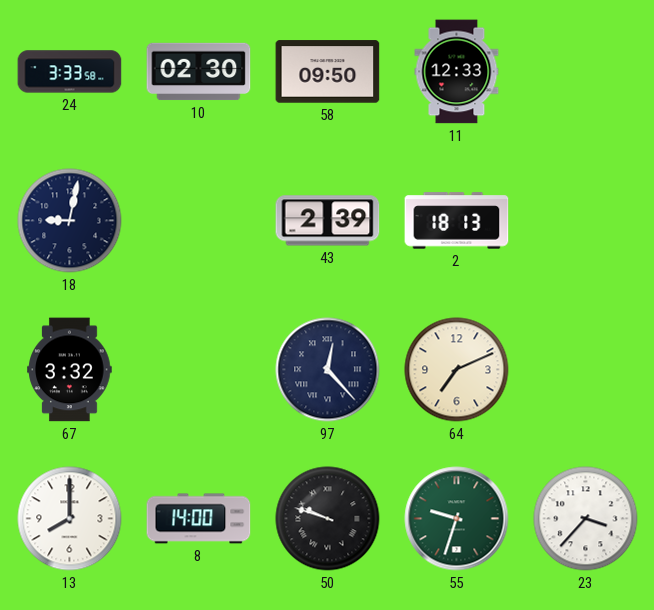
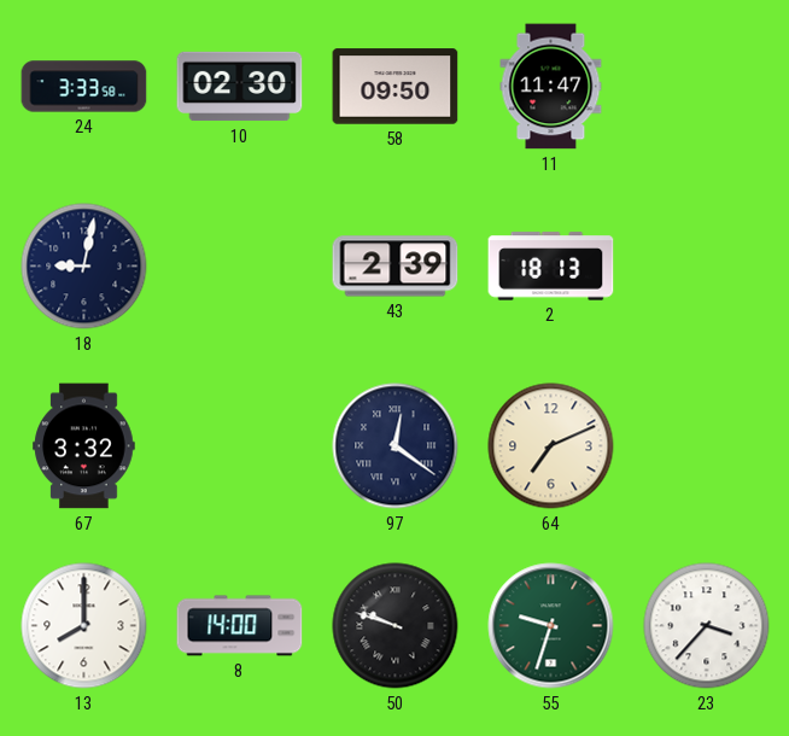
11: 12:33 -> 11:47 (551, 87)
97: 12:23 -> 12:21 (396, 446)
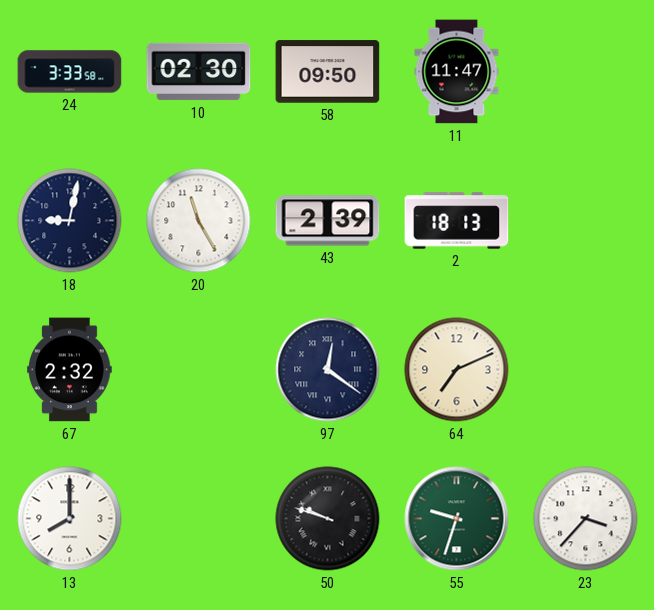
20: none -> 11:25 (199, 221)
67: 3:32 -> 2:32 (70, 370)
8: 14:00 -> none (240, 626)
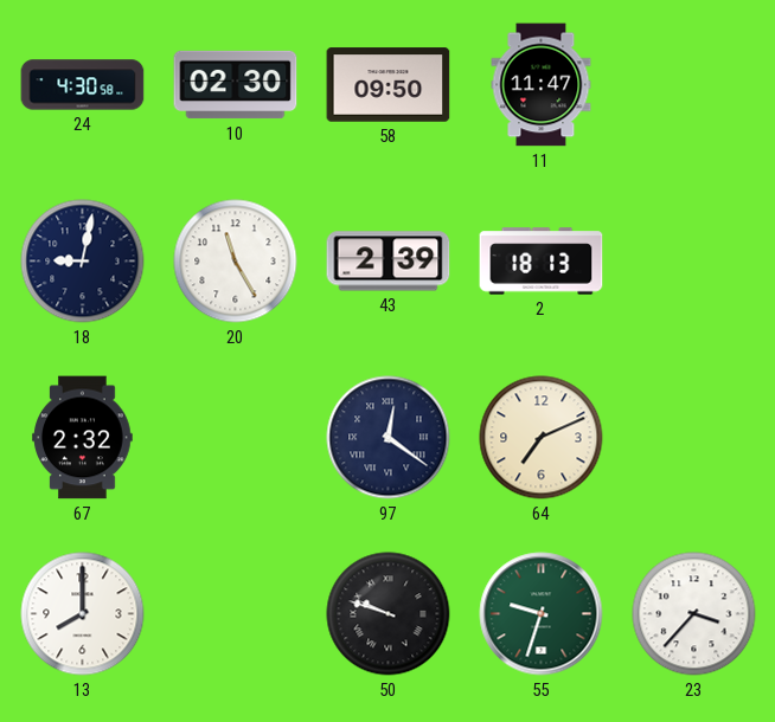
24: 3:33 -> 4:30 (83, 85)
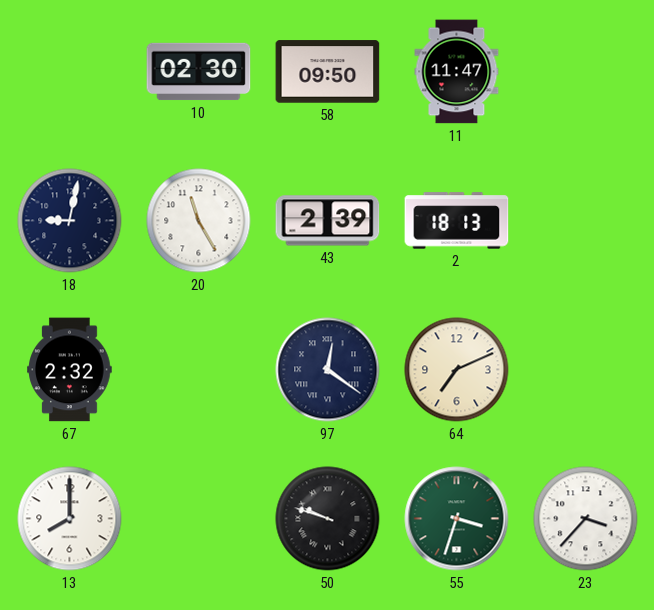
24: 4:30 -> none (83, 85)
55: 9:33 -> 3:33 (457, 519)
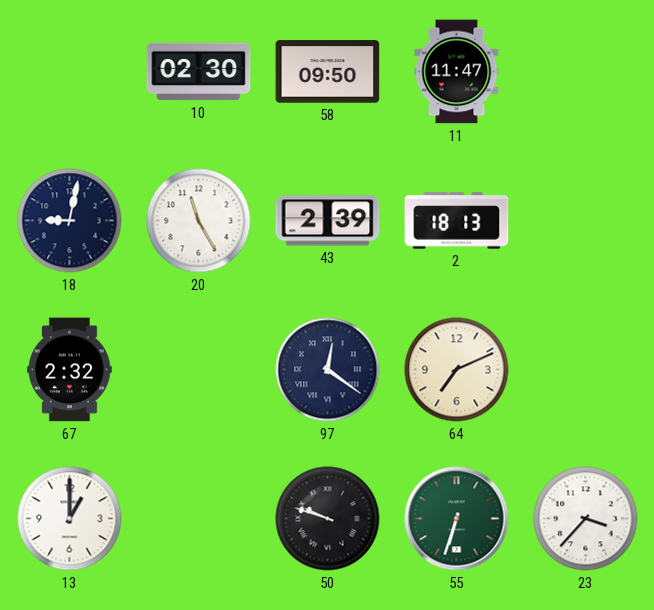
13: 8:00 -> 1:00 (70, 519)
55: 3:33 -> 6:33 (457, 519)
